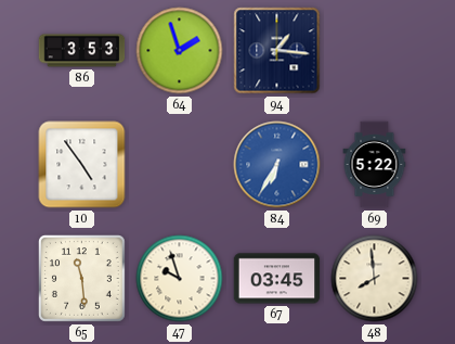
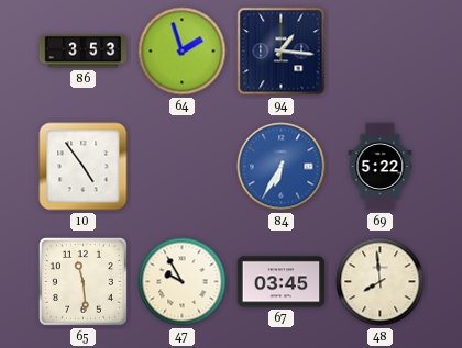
47: 9:57 -> 9:55 (183, 282)
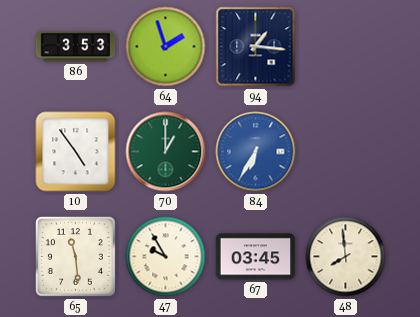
70: none -> 1:00 (166, 152)
69: 5:22 -> none (381, 167)
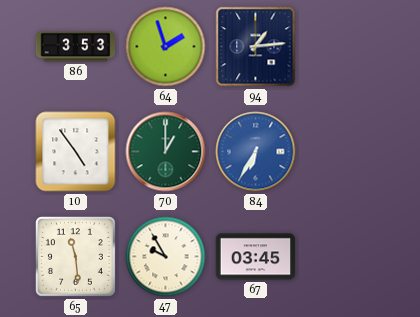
94: 1:16 -> 1:14 (256, 47)
48: 7:59 -> none (346, 257)
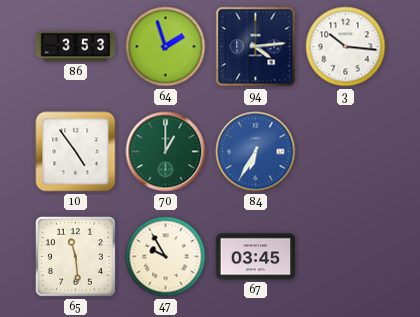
94: 1:14 -> 4:14 (256, 47)
3: none -> 10:16 (346, 47)
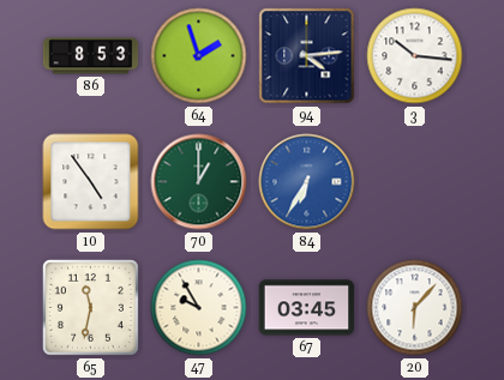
86: 3:53 -> 8:53 (91, 56)
65: 11:29 -> 11:32 (90, 307)
20: none -> 6:07 (415, 308)
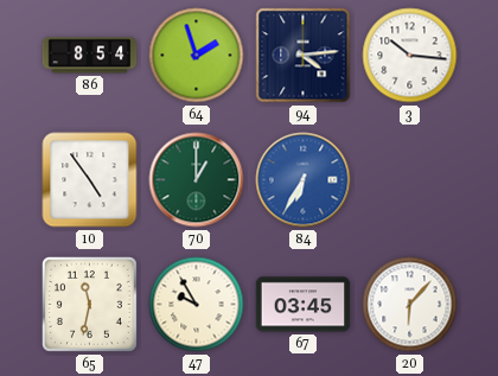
86: 8:53 -> 8:54 (90, 56)
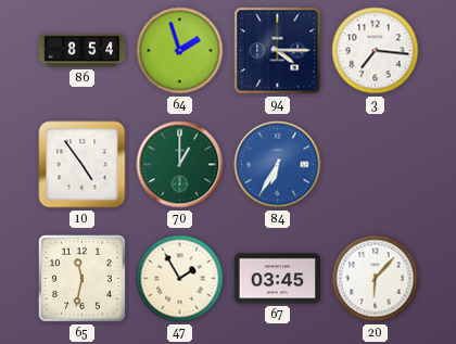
94: 4:14 -> 4:15 (278, 51)
3: 10:16 -> 7:16 (376, 51)
47: 9:55 -> 1:55 (180, 279)
